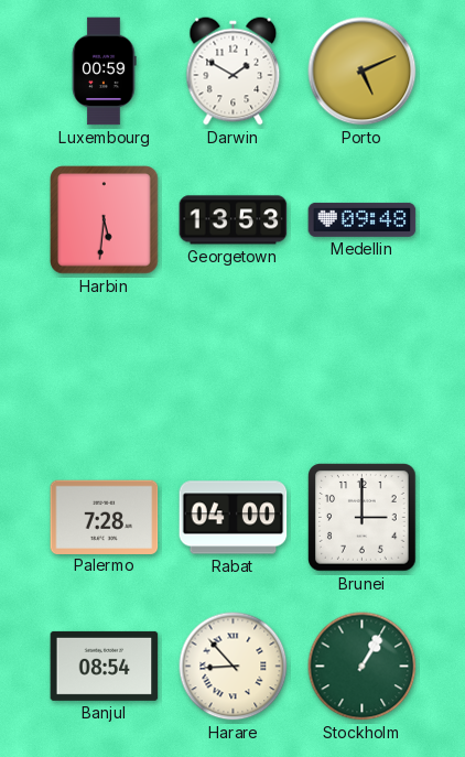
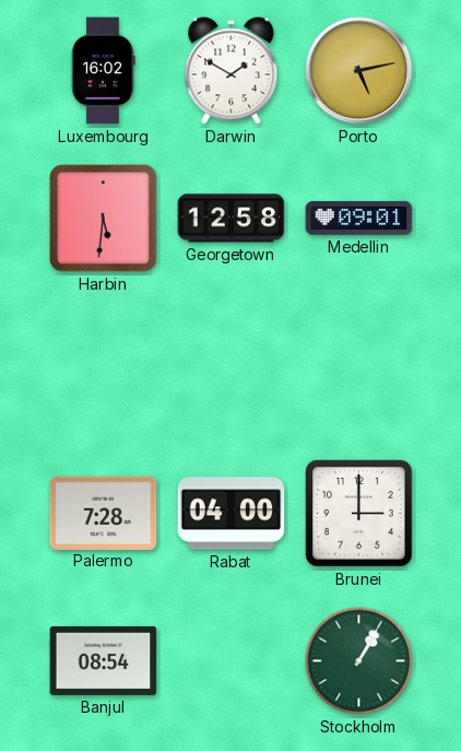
Luxembourg: 00:59 -> 16:02 (104, 71)
Porto: 5:11 -> 5:13 (359, 71)
Georgetown: 13:53 -> 12:58 (232, 219)
Medellin: 09:48 -> 09:01 (359, 218)
Harare: 8:53 -> none (234, 667)
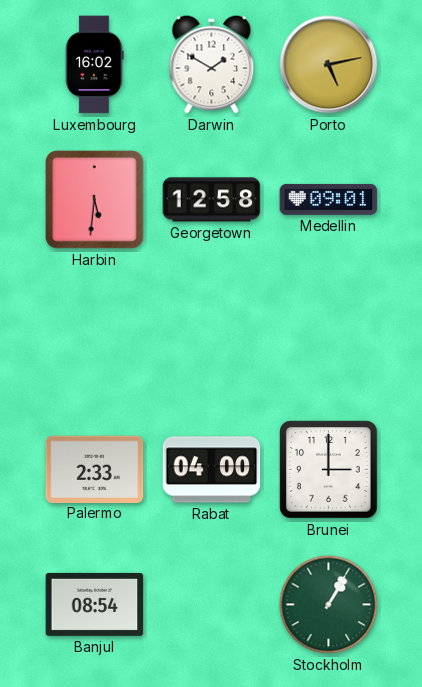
Palermo: 7:28 -> 2:33 (95, 469)
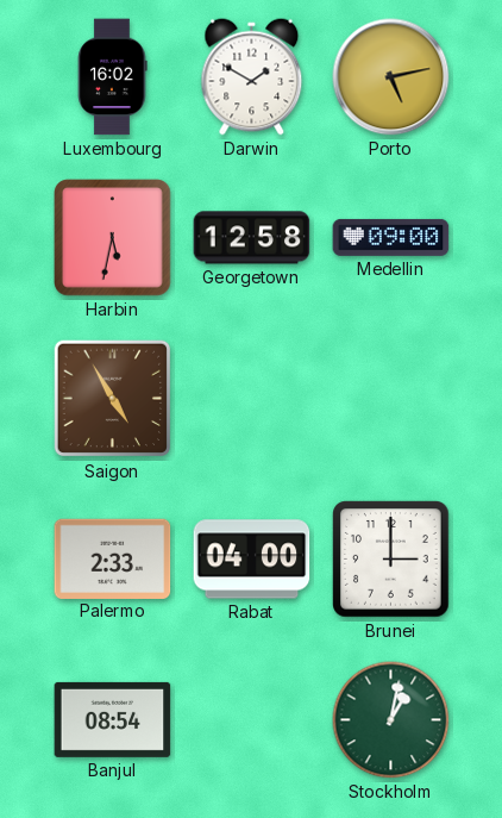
Harbin: 5:31 -> 5:32 (113, 238)
Medellin: 09:01 -> 09:00 (391, 237)
Saigon: none -> 4:55 (113, 399)
Stockholm: 1:05 -> 1:02 (391, 720)
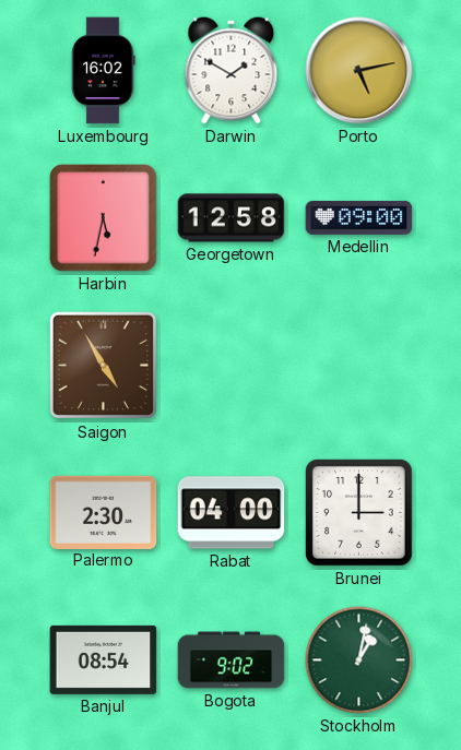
Palermo: 2:33 -> 2:30 (104, 512)
Bogota: none -> 9:02 (232, 660)
